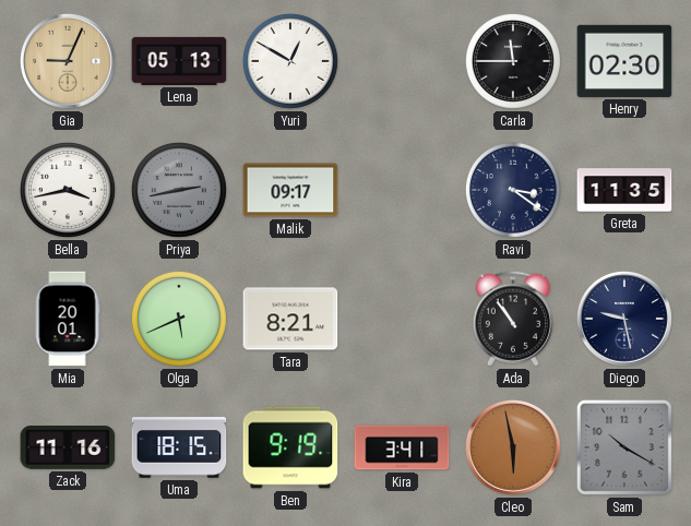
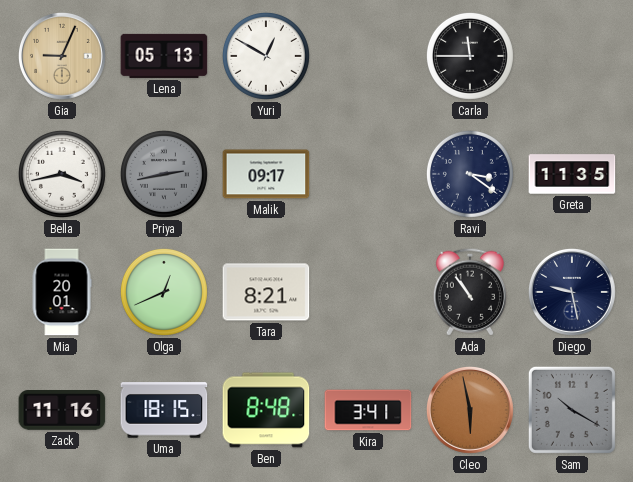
Henry: 02:30 -> none (624, 61)
Olga: 5:41 -> 12:41 (164, 292)
Ben: 9:19 -> 8:48 (266, 410)
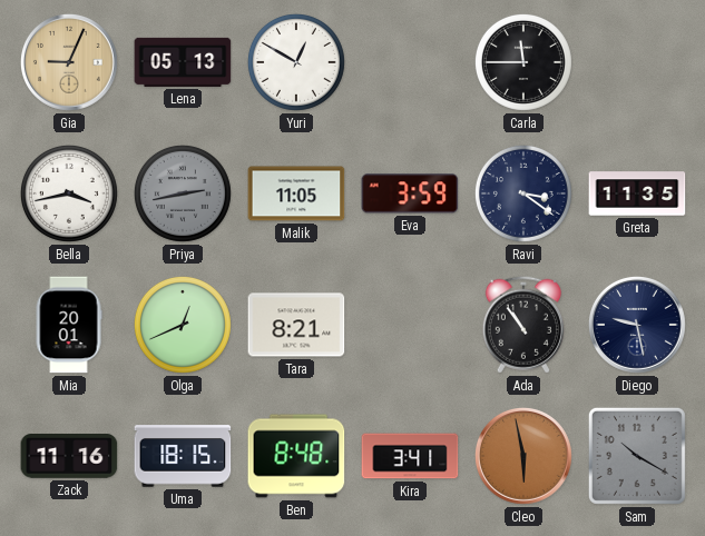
Malik: 09:17 -> 11:05 (296, 193)
Eva: none -> 3:59 (410, 193)
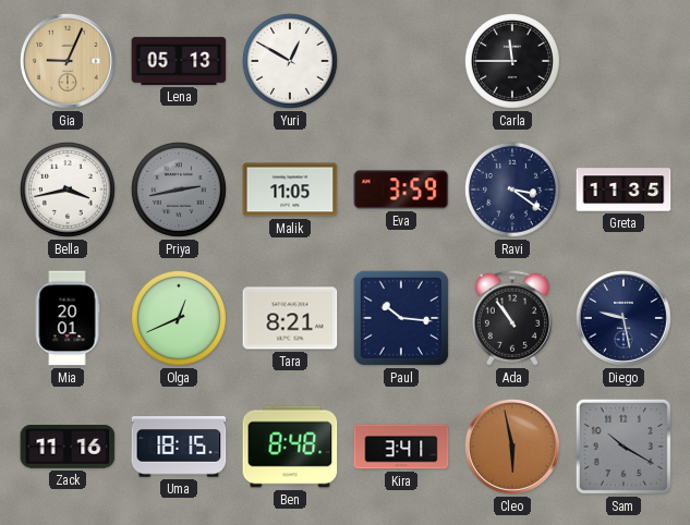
Paul: none -> 10:16 (401, 318)
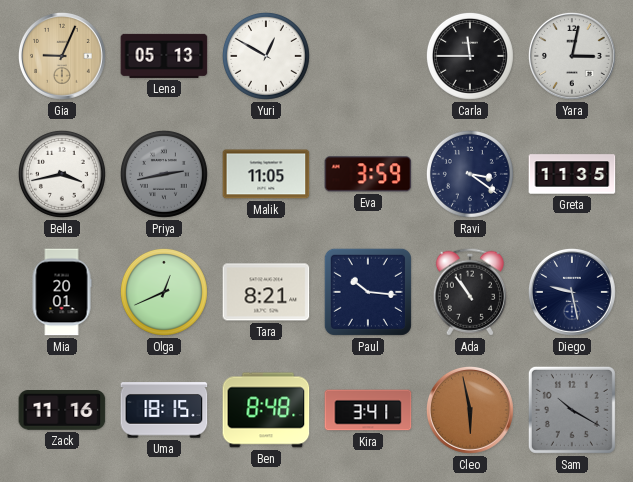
Yara: none -> 3:02 (572, 56)
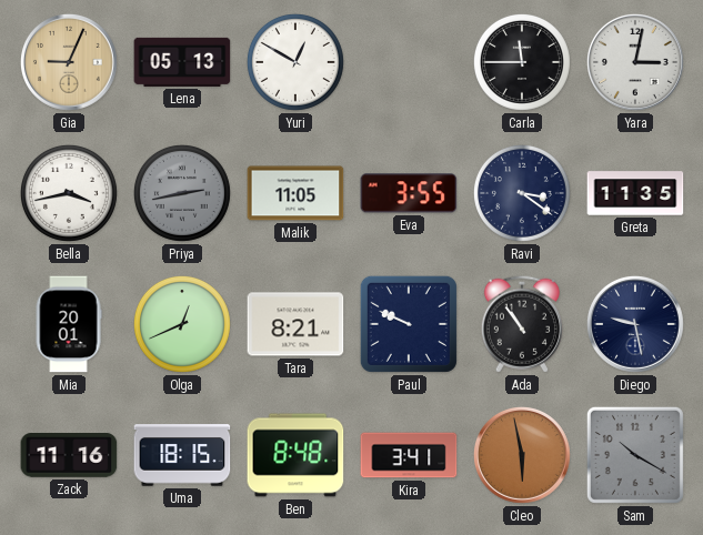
Eva: 3:59 -> 3:55 (409, 193)
Paul: 10:16 -> 9:49 (409, 324)
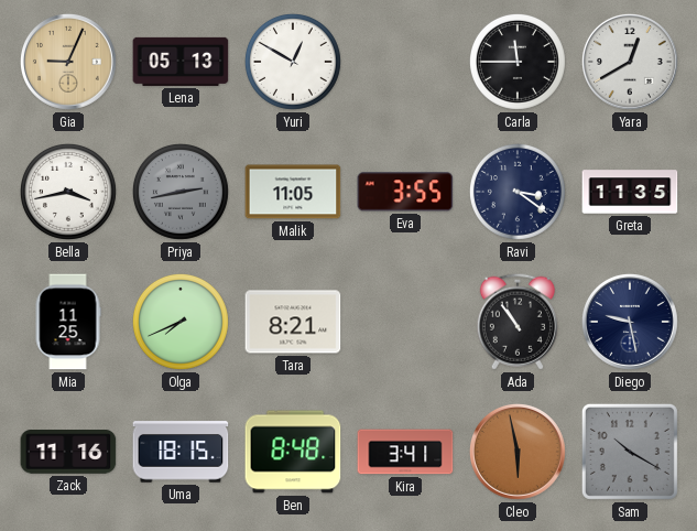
Yara: 3:02 -> 12:40 (630, 62)
Mia: 20:01 -> 11:25 (68, 322)
Olga: 12:41 -> 7:41 (181, 322)
Paul: 9:49 -> none (409, 324)
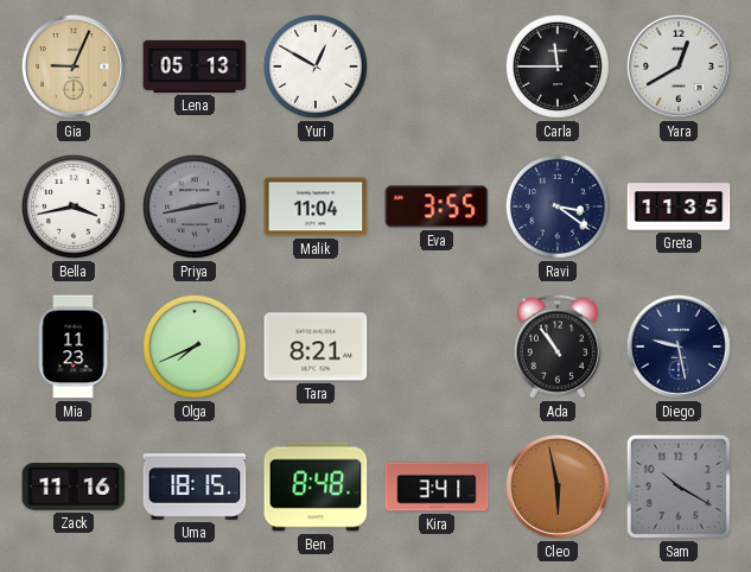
Malik: 11:05 -> 11:04 (316, 206)
Mia: 11:25 -> 11:23 (74, 347)
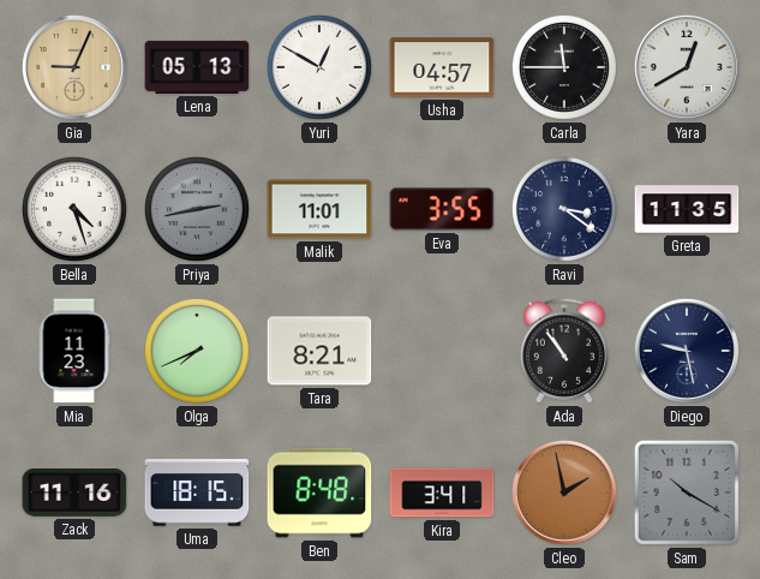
Usha: none -> 04:57 (442, 67)
Bella: 3:43 -> 4:27 (74, 209)
Malik: 11:04 -> 11:01 (319, 209)
Cleo: 5:58 -> 1:58 (564, 493)
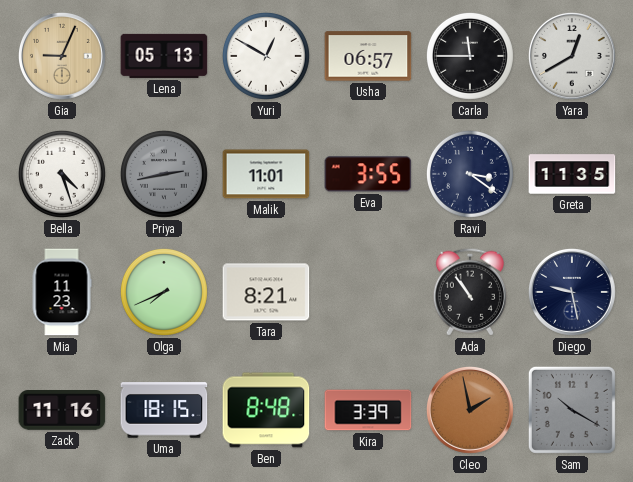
Usha: 04:57 -> 06:57 (368, 56)
Kira: 3:41 -> 3:39 (368, 410)
